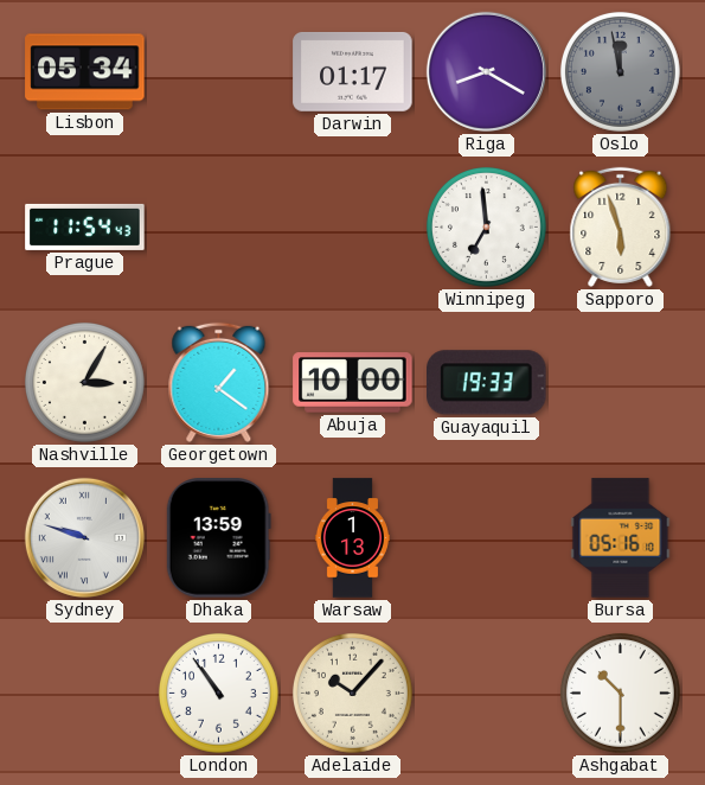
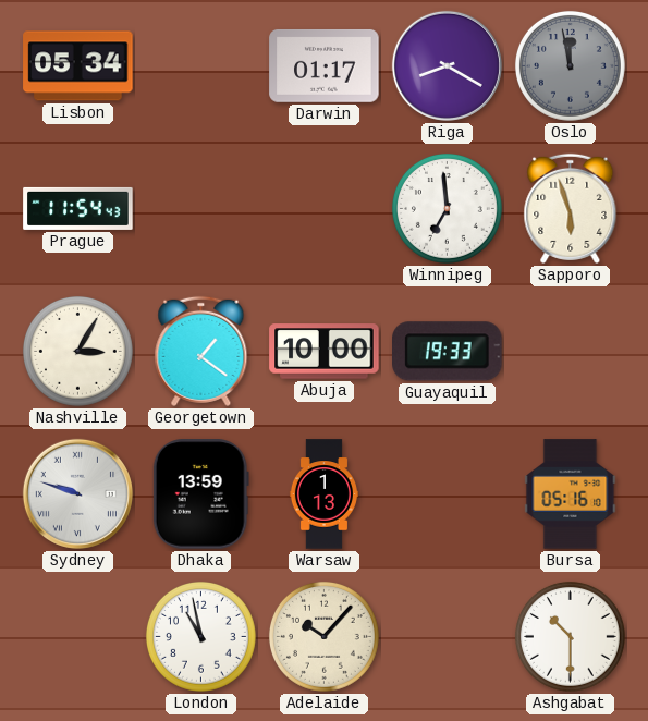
London: 10:54 -> 10:58 (200, 636)
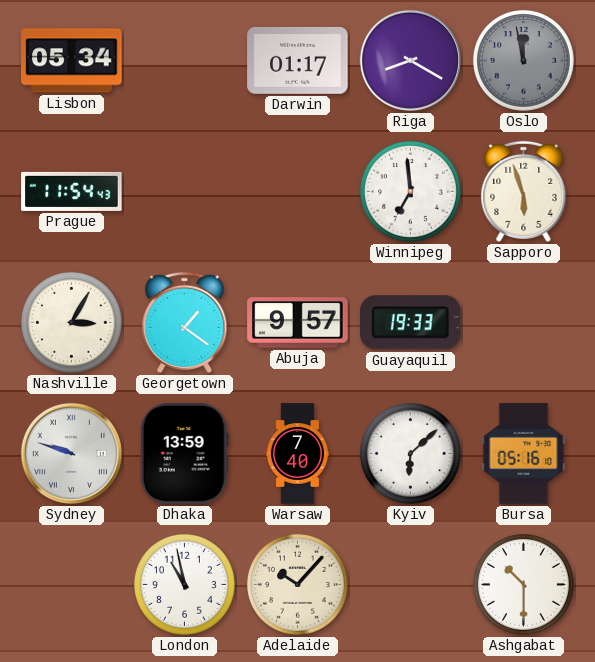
Abuja: 10:00 -> 9:57 (298, 323)
Warsaw: 1:13 -> 7:40 (297, 454)
Kyiv: none -> 6:08 (410, 453)
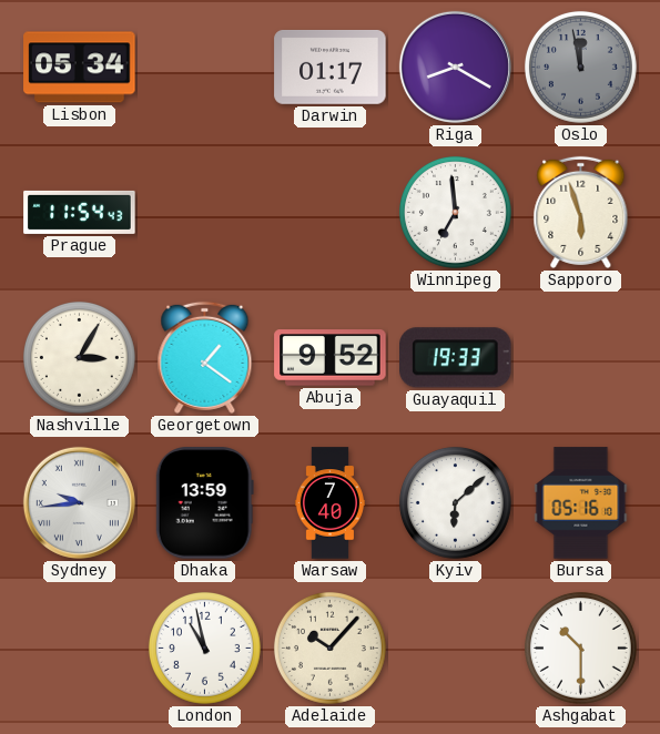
Abuja: 9:57 -> 9:52 (331, 358)
Sydney: 9:48 -> 9:44 (79, 502)
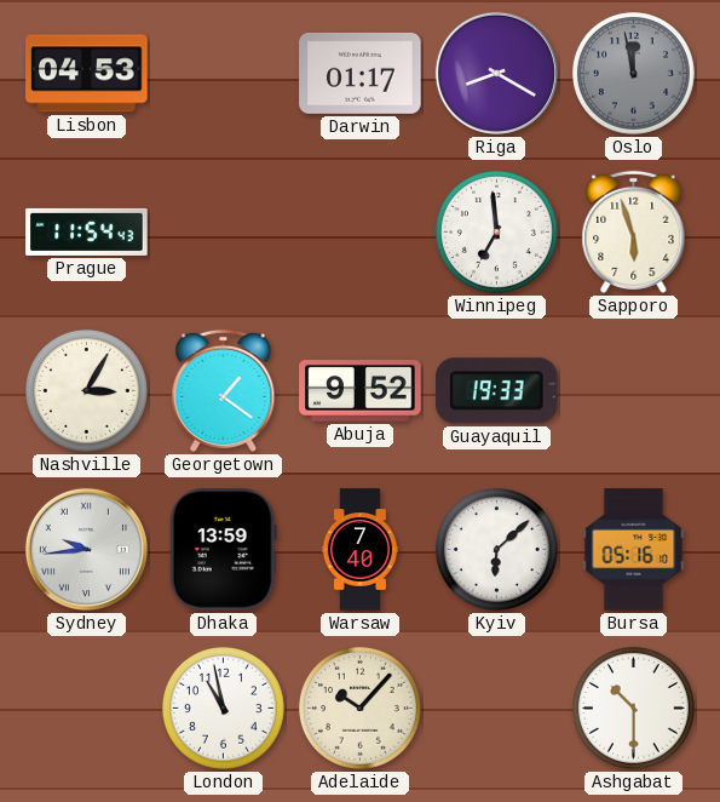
Lisbon: 05:34 -> 04:53 (87, 74)
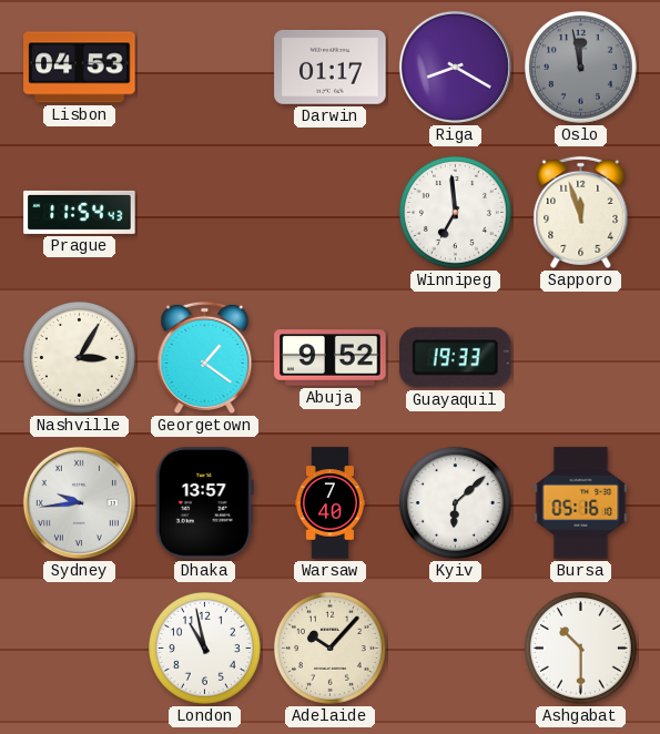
Sapporo: 5:57 -> 11:57 (581, 212)
Dhaka: 13:59 -> 13:57 (204, 503)
